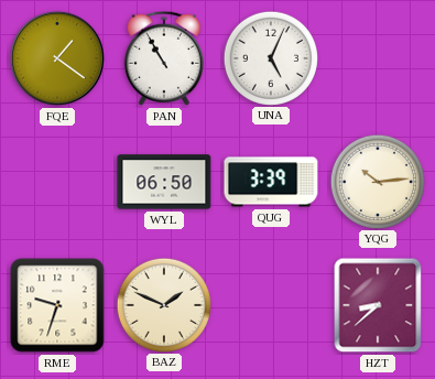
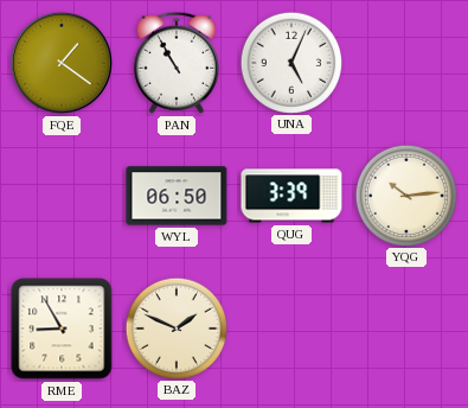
RME: 9:33 -> 8:55 (62, 329)
HZT: 8:38 -> none (378, 305)
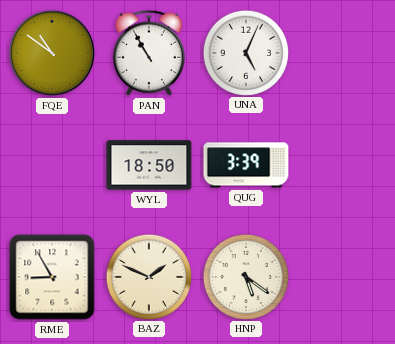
FQE: 1:21 -> 10:51 (52, 53)
WYL: 06:50 -> 18:50 (149, 165)
YQG: 10:14 -> none (405, 195)
HNP: none -> 5:21 (245, 276)
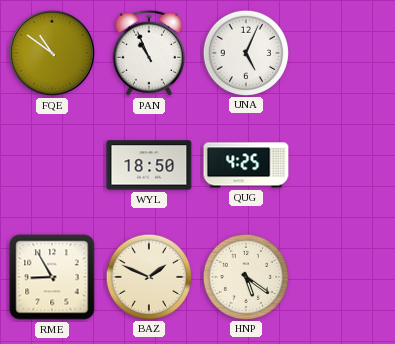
PAN: 10:55 -> 10:56 (149, 53)
QUG: 3:39 -> 4:25 (246, 165)
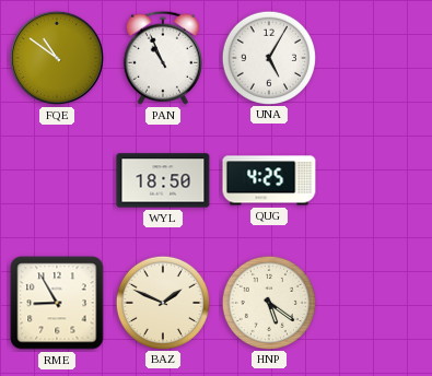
UNA: 5:04 -> 5:05 (268, 57)
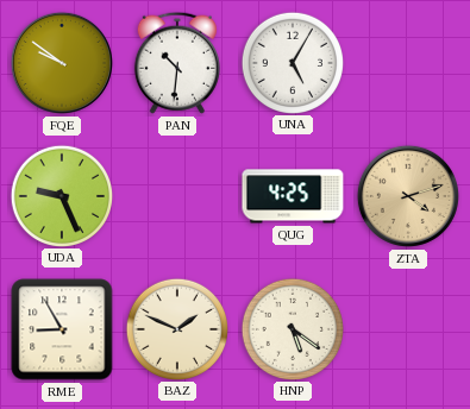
FQE: 10:51 -> 9:51 (62, 63)
PAN: 10:56 -> 10:31 (177, 63)
UDA: none -> 9:26 (61, 195)
WYL: 18:50 -> none (163, 180)
ZTA: none -> 4:12 (408, 196)
